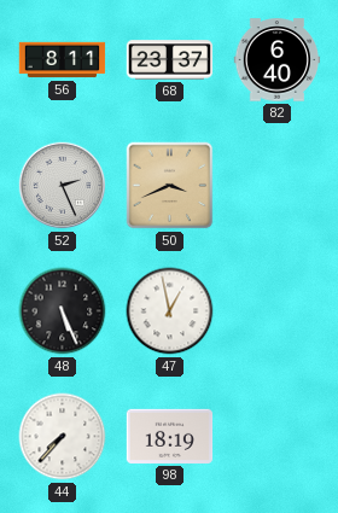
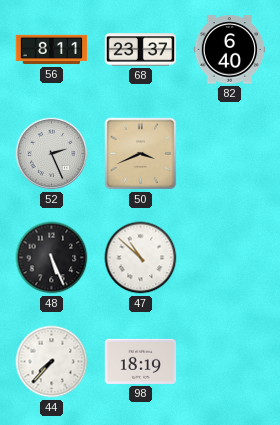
47: 12:58 -> 10:52 (141, 258)
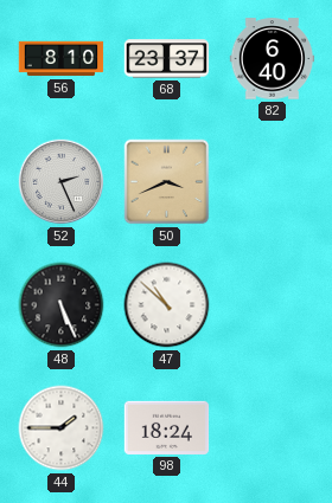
56: 8:11 -> 8:10 (62, 59)
44: 7:37 -> 1:45 (62, 428)
98: 18:19 -> 18:24 (167, 427)
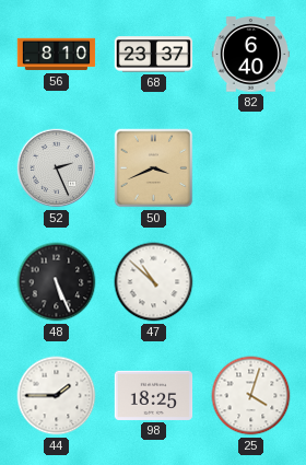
98: 18:24 -> 18:25 (154, 395)
25: none -> 4:03 (251, 396)
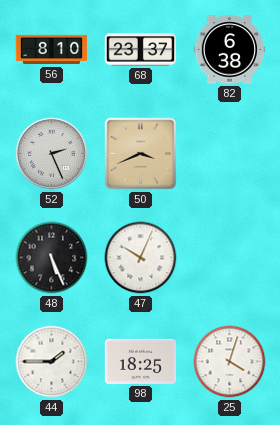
82: 6:40 -> 6:38 (230, 50)
47: 10:52 -> 10:04 (141, 258)
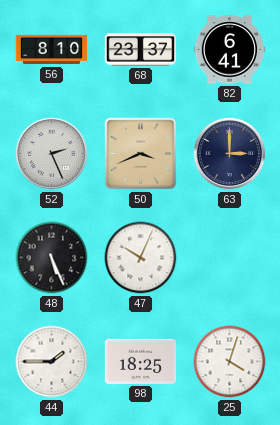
82: 6:38 -> 6:41 (230, 50)
63: none -> 3:00 (230, 154)
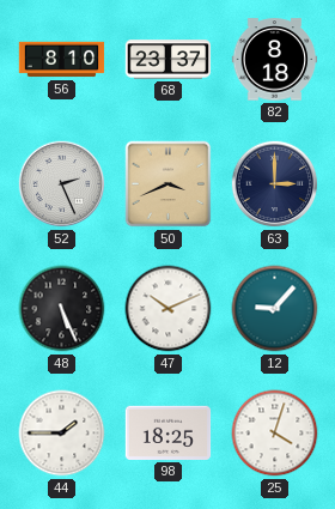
82: 6:41 -> 8:18 (275, 60)
47: 10:04 -> 10:11 (169, 309)
12: none -> 9:07 (275, 309)
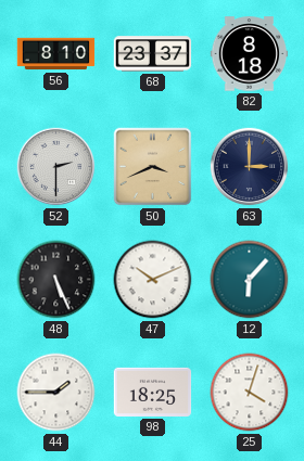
52: 2:26 -> 2:30 (56, 167)
12: 9:07 -> 6:07 (250, 280)
